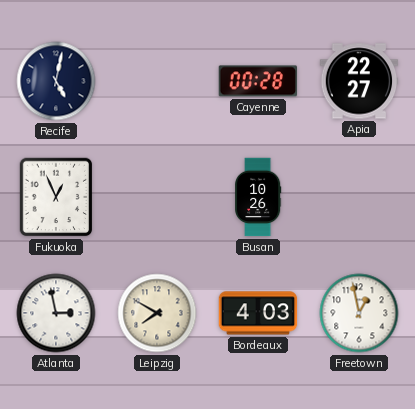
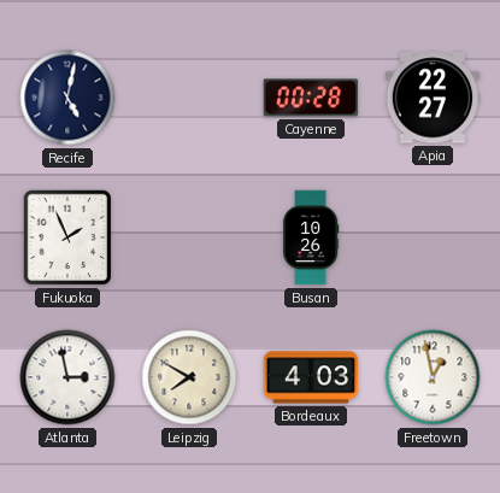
Fukuoka: 12:56 -> 1:56 (67, 237)
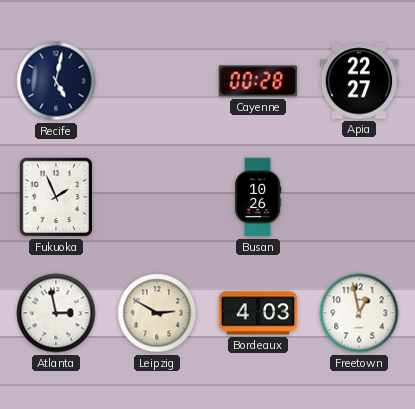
Leipzig: 7:50 -> 2:50 (157, 313)
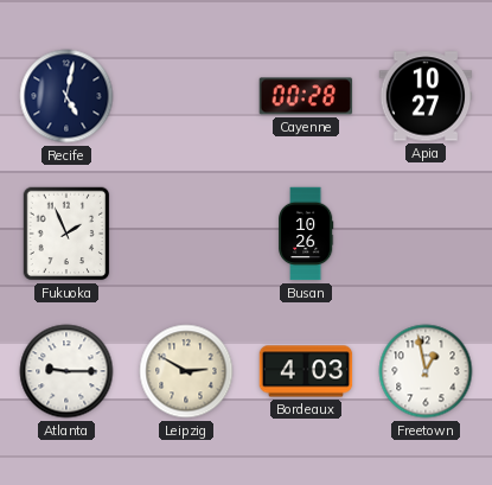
Apia: 22:27 -> 10:27 (426, 96)
Atlanta: 2:58 -> 9:15 (66, 371)
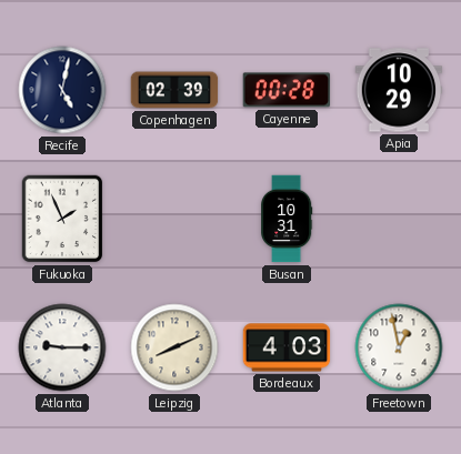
Copenhagen: none -> 02:39 (174, 90)
Apia: 10:27 -> 10:29 (399, 90)
Busan: 10:26 -> 10:31 (288, 219)
Leipzig: 2:50 -> 8:11 (174, 347)
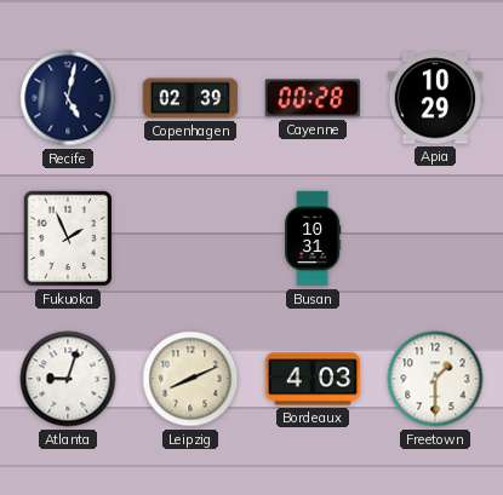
Atlanta: 9:15 -> 9:03 (68, 379)
Freetown: 12:58 -> 1:30 (435, 379)
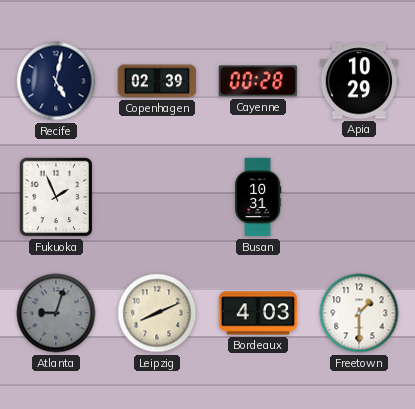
Atlanta dial: white -> grey (56, 313)
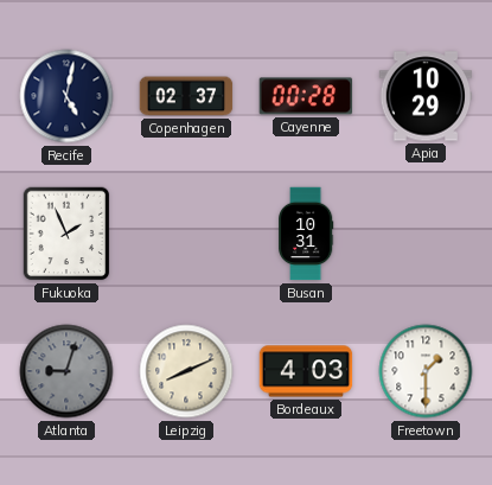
Copenhagen: 02:39 -> 02:37 (186, 96)
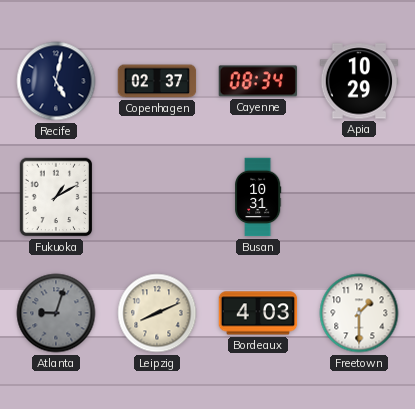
Cayenne: 00:28 -> 08:34 (258, 81)
Fukuoka: 1:56 -> 1:10 (56, 197)
